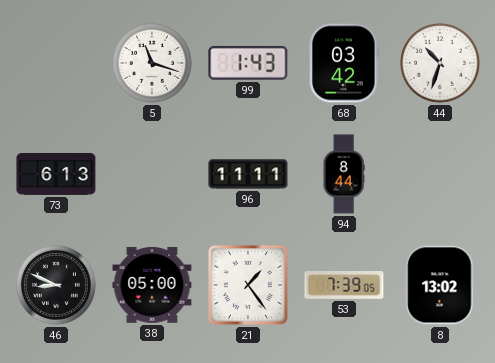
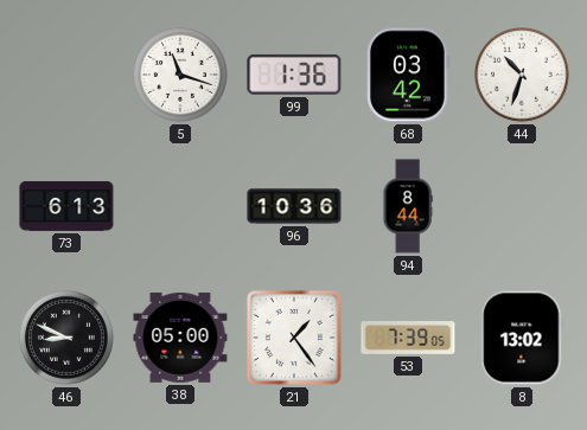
99: 1:43 -> 1:36 (294, 75)
96: 11:11 -> 10:36 (294, 206)
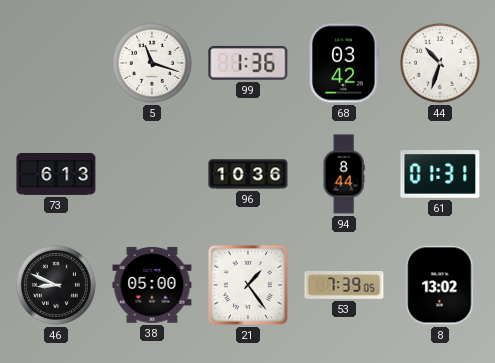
61: none -> 01:31 (440, 175)
